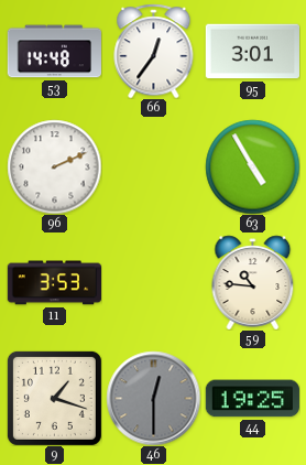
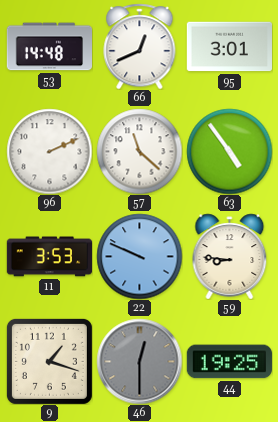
66: 12:36 -> 12:41 (140, 46)
57: none -> 11:22 (139, 151)
63: 4:55 -> 4:54 (229, 151)
22: none -> 9:49 (139, 256)
59: 10:46 -> 8:46 (230, 256)
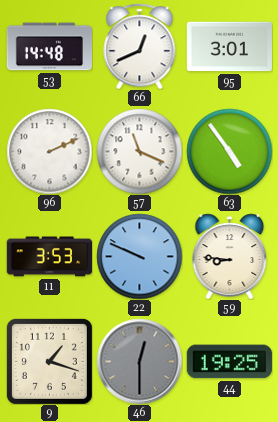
57: 11:22 -> 11:19 (139, 151)
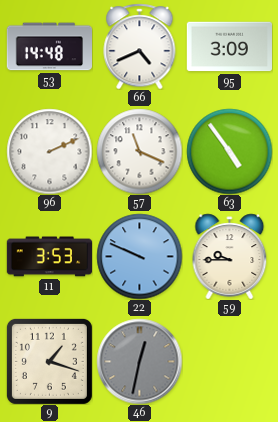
66: 12:41 -> 4:41 (140, 46)
95: 3:01 -> 3:09 (229, 47)
59: 8:46 -> 9:45 (230, 256)
46: 12:30 -> 12:32 (139, 361)
44: 19:25 -> none (229, 362)
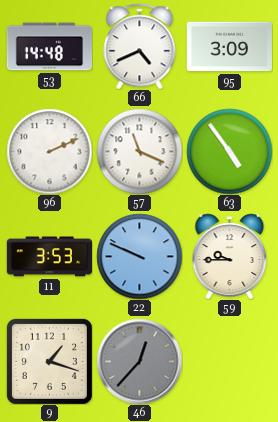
46: 12:32 -> 12:37 (139, 361)
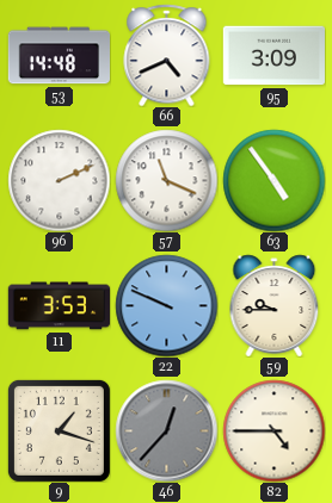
82: none -> 4:45 (273, 430)
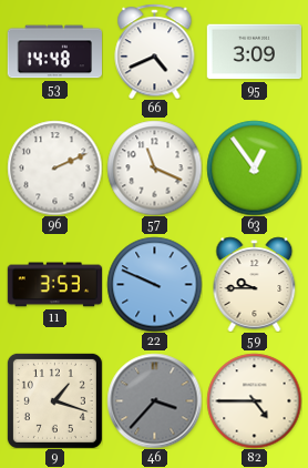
63: 4:54 -> 12:54 (254, 167)
46: 12:37 -> 3:37 (154, 400)
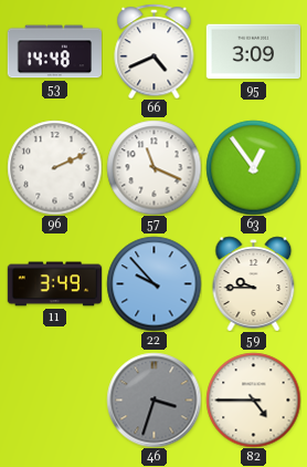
11: 3:53 -> 3:49 (54, 284)
22: 9:49 -> 9:53 (153, 283)
9: 1:18 -> none (54, 400)
46: 3:37 -> 3:33 (153, 399)
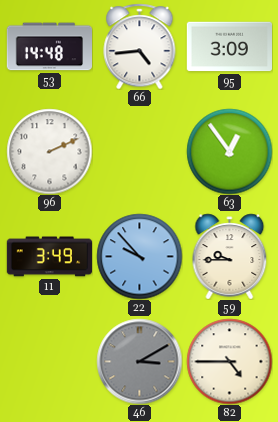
66: 4:41 -> 4:44 (140, 46)
57: 11:19 -> none (153, 167)
46: 3:33 -> 3:10 (139, 361)
